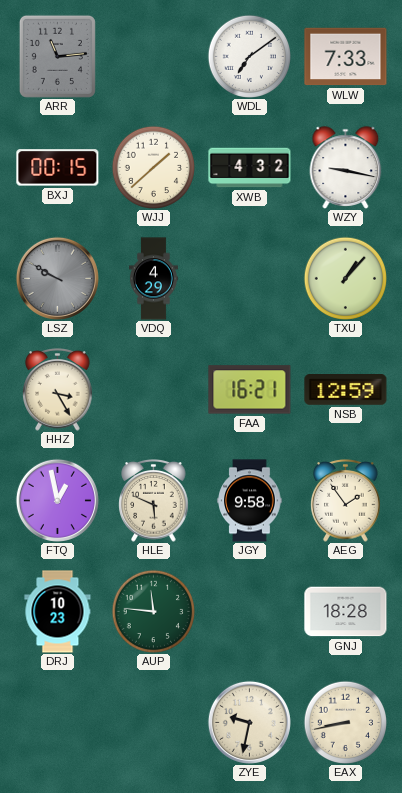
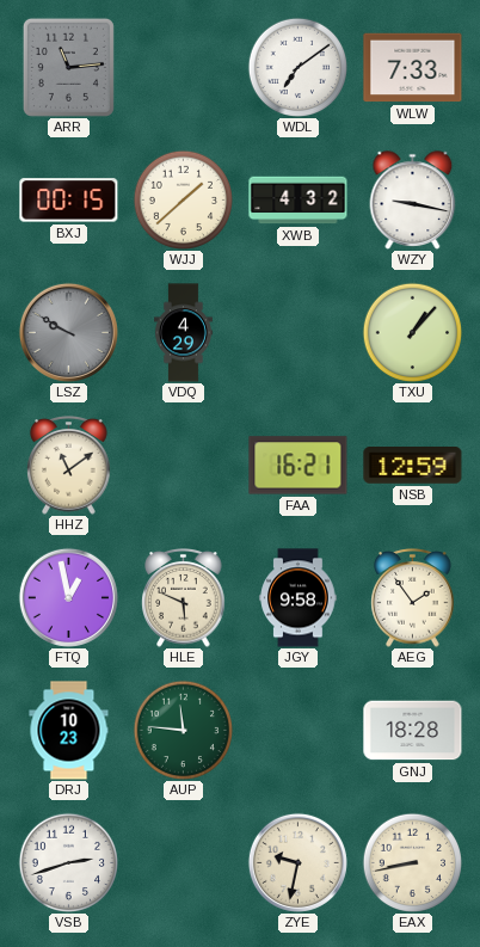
HHZ: 3:25 -> 11:09 (69, 466)
VSB: none -> 2:42 (68, 862)
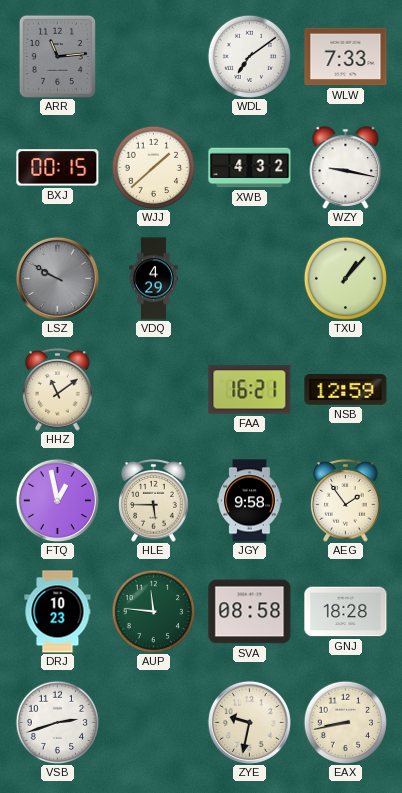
HLE: 5:49 -> 5:45 (154, 501)
SVA: none -> 08:58 (250, 612)
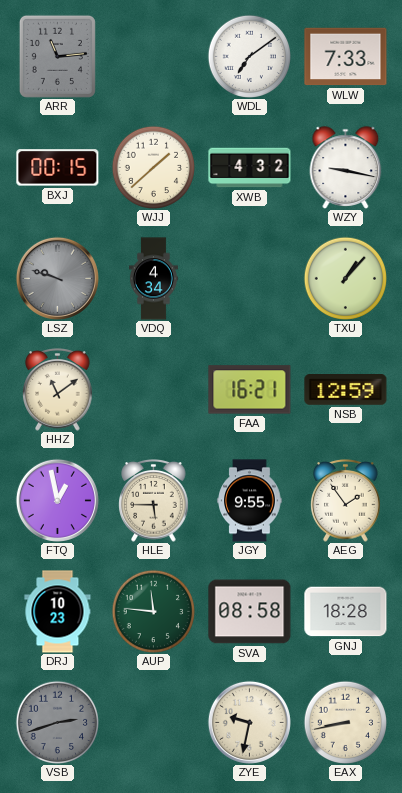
LSZ: 9:50 -> 9:48 (57, 278)
VDQ: 4:29 -> 4:34 (153, 279)
JGY: 9:58 -> 9:55 (250, 501)
VSB dial: white -> grey (57, 722)
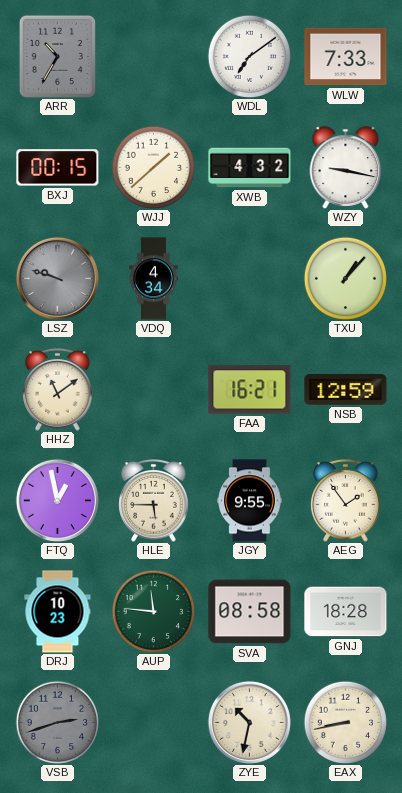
ARR: 11:14 -> 10:35 (57, 56)
ZYE: 9:32 -> 10:32 (249, 722)
